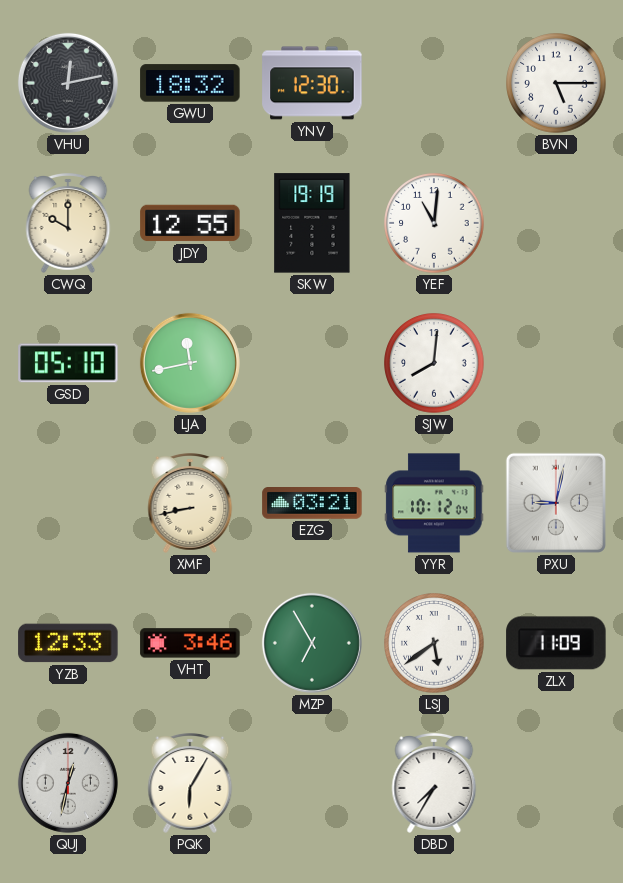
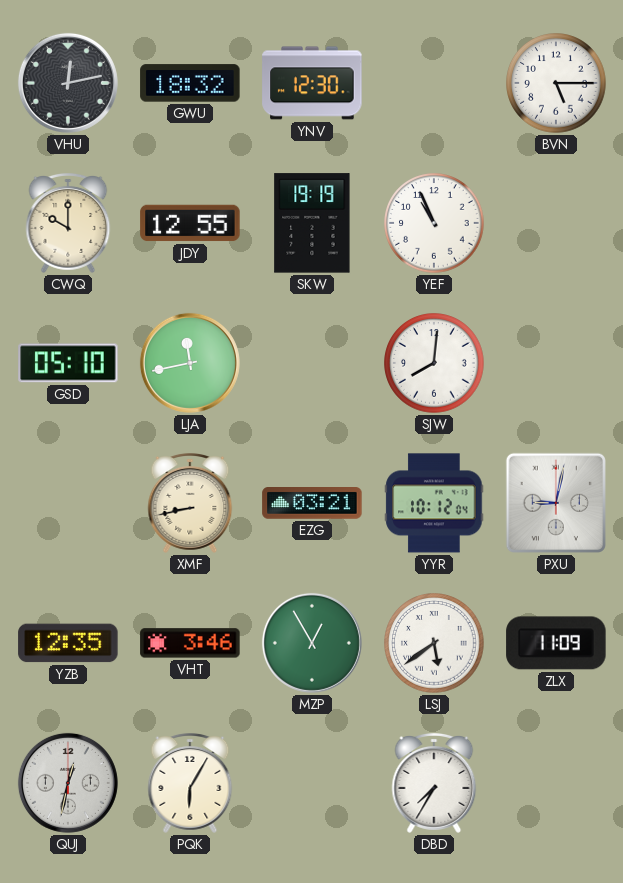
YEF: 11:01 -> 10:56 (434, 223)
YZB: 12:33 -> 12:35 (68, 643)
MZP: 6:55 -> 12:55 (312, 643)
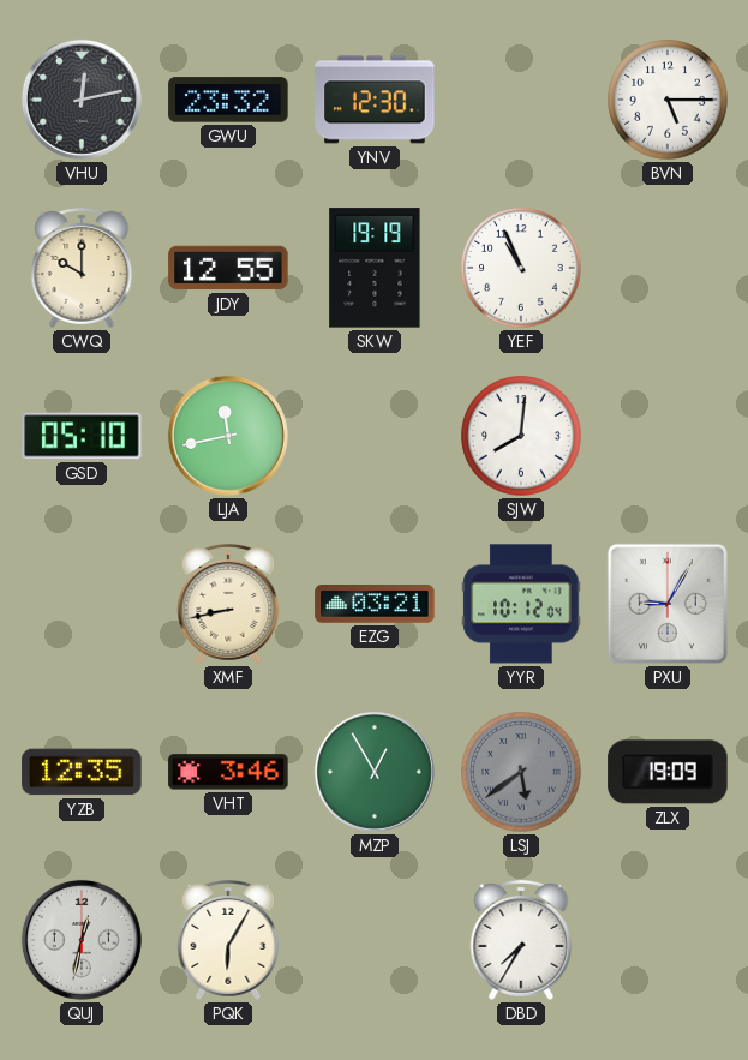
GWU: 18:32 -> 23:32 (228, 100)
PXU: 9:02 -> 9:05 (668, 604)
LSJ dial: white -> grey (521, 772)
ZLX: 11:09 -> 19:09 (668, 772)
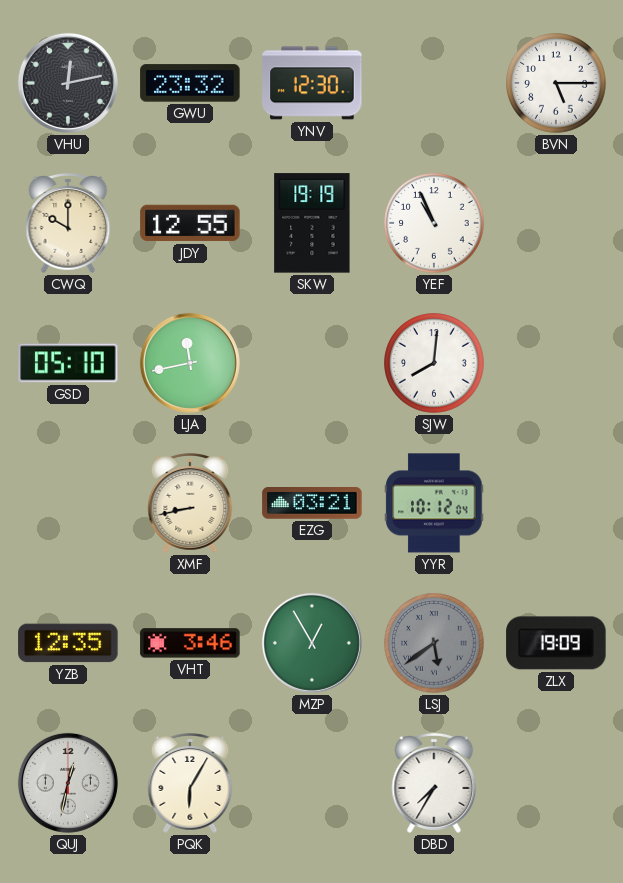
PXU: 9:05 -> none (668, 604)
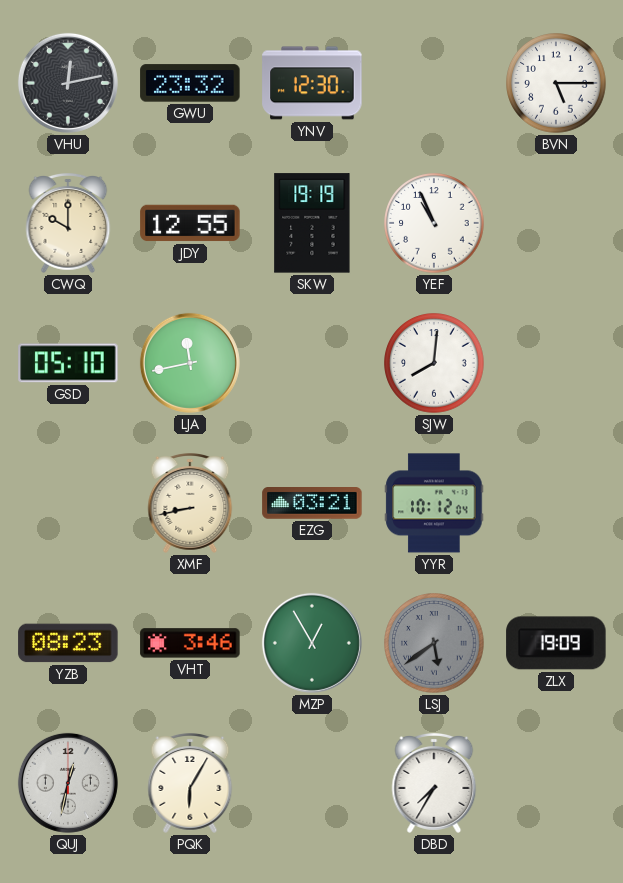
YZB: 12:35 -> 08:23 (68, 643)
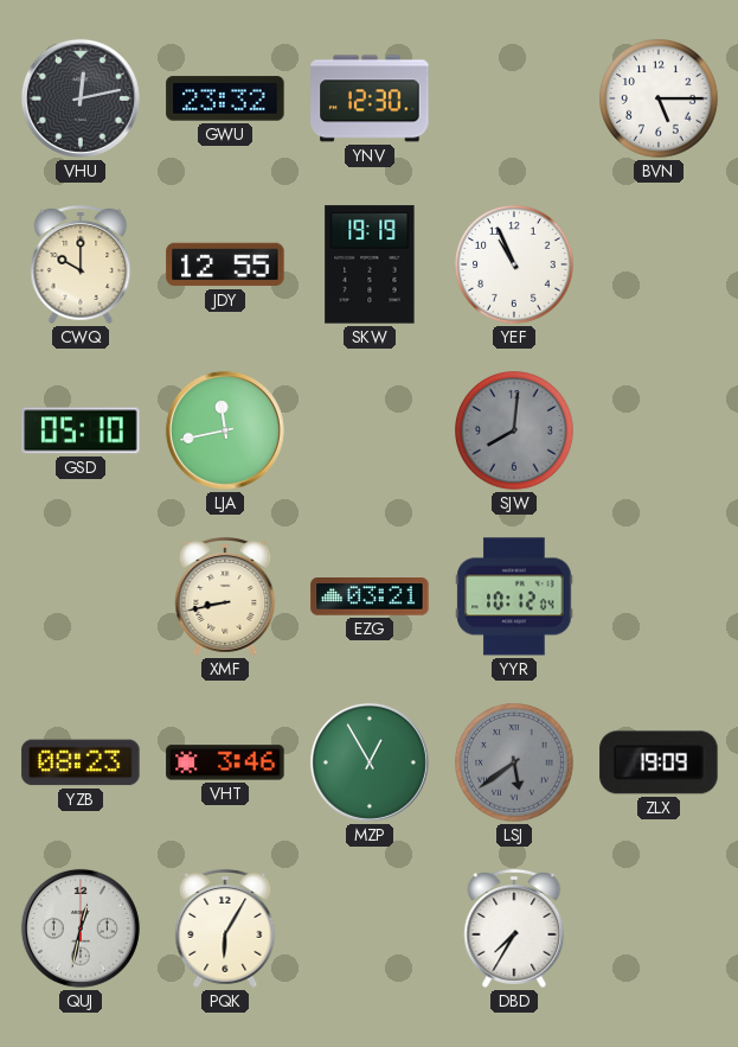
SJW dial: white -> grey (514, 430)
